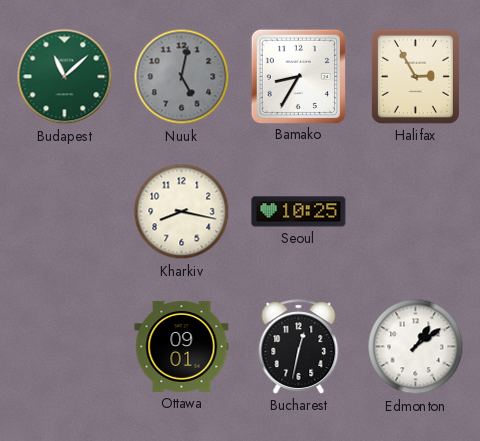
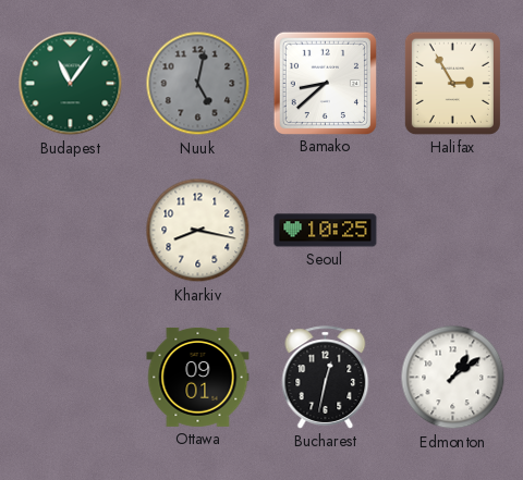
Budapest: 11:08 -> 11:06 (71, 84)
Bamako: 8:35 -> 8:38 (325, 83)
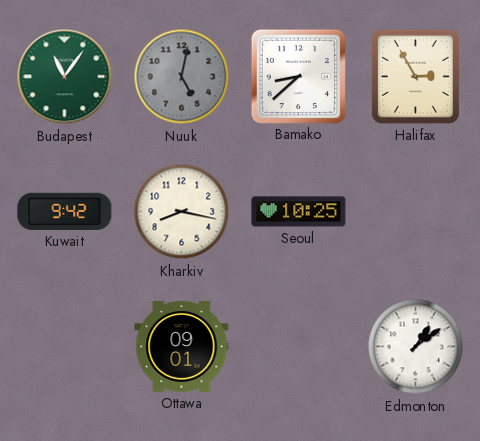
Kuwait: none -> 9:42 (65, 211)
Bucharest: 12:32 -> none (326, 378)
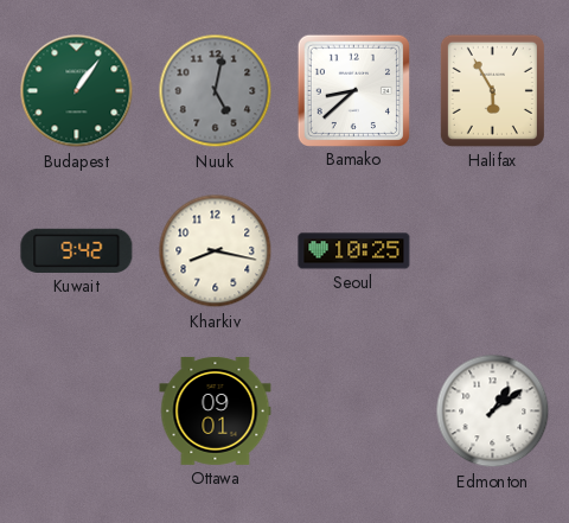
Budapest: 11:06 -> 1:06 (77, 91)
Halifax: 2:55 -> 5:55 (492, 90)
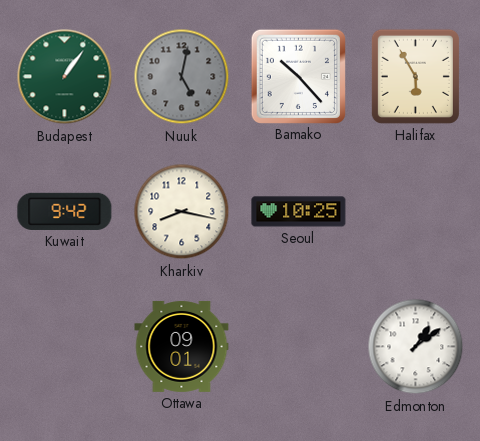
Bamako: 8:38 -> 10:23 (298, 76)
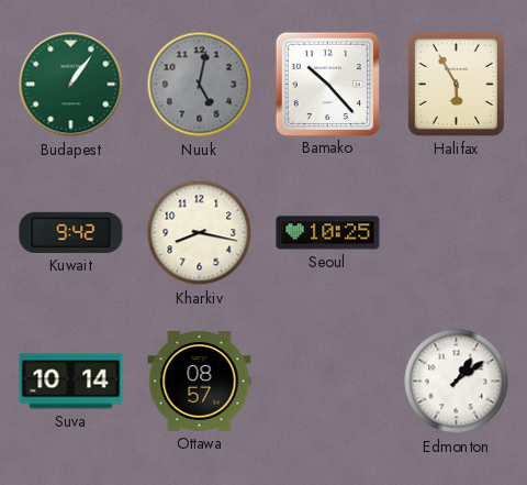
Suva: none -> 10:14 (71, 382)
Ottawa: 09:01 -> 08:57 (200, 381)
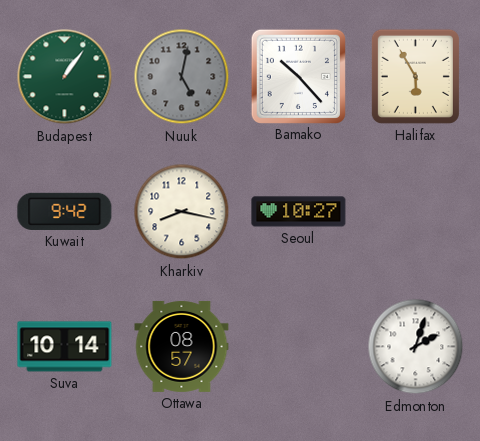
Seoul: 10:25 -> 10:27 (299, 212)
Edmonton: 1:09 -> 2:03 (416, 347)
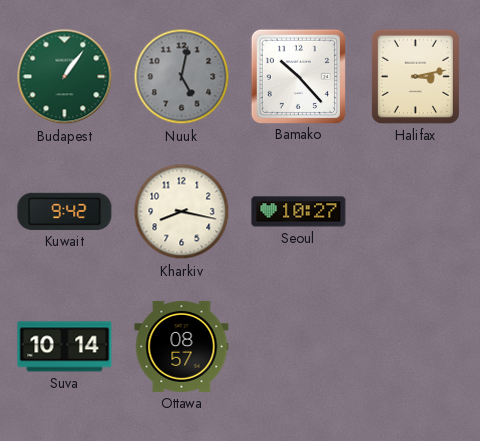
Halifax: 5:55 -> 3:13 (415, 76)
Edmonton: 2:03 -> none (416, 347)
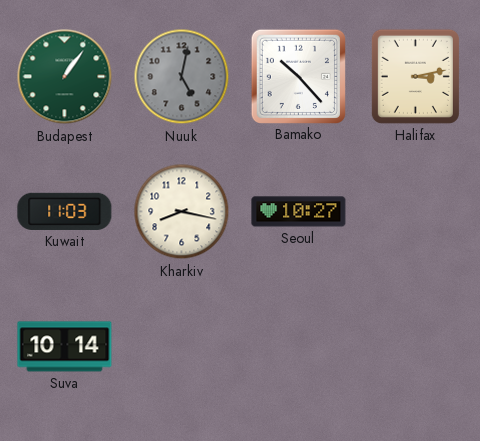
Kuwait: 9:42 -> 11:03 (65, 211)
Ottawa: 08:57 -> none (182, 346)
